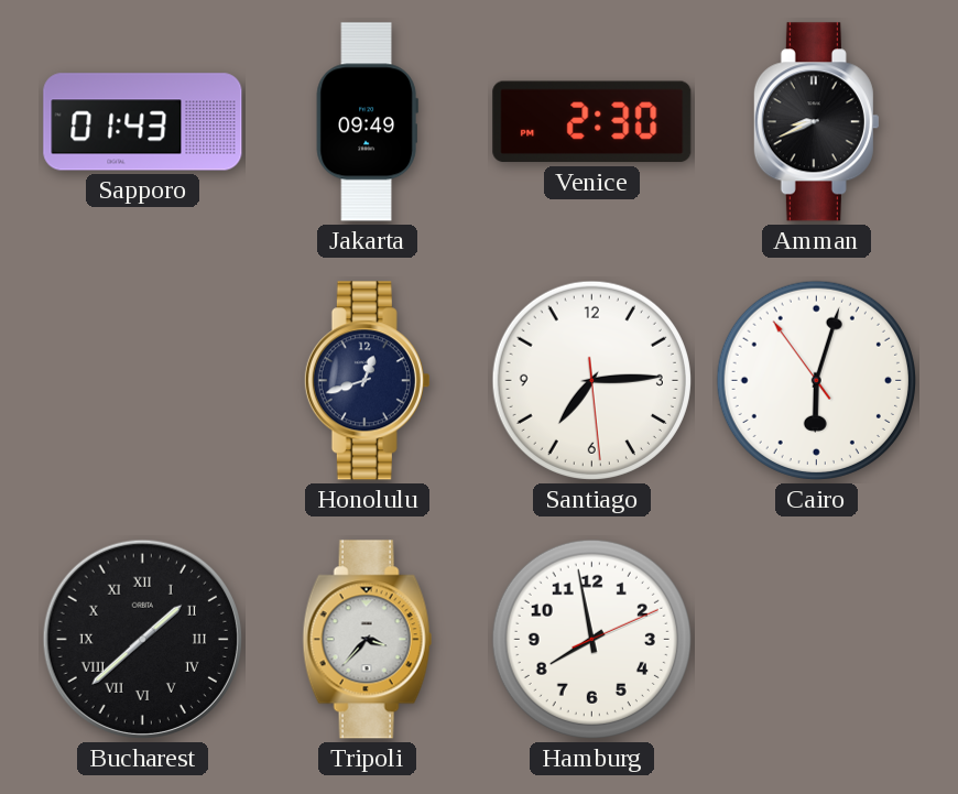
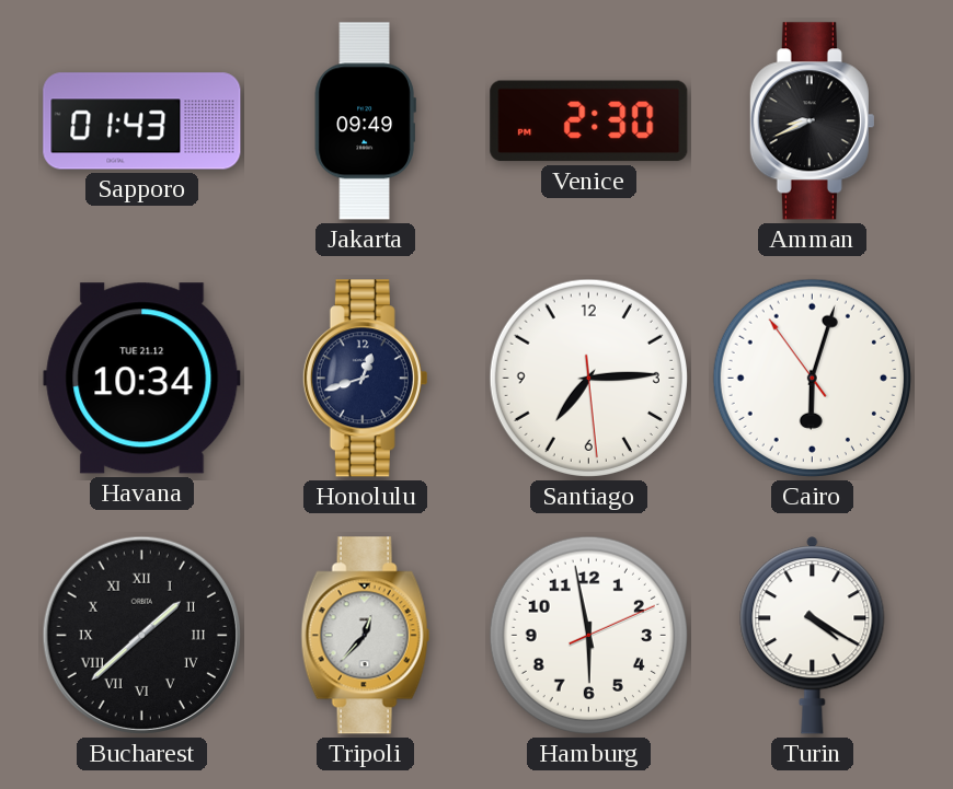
Havana: none -> 10:34 (142, 379)
Tripoli: 3:37 -> 12:37 (366, 636)
Hamburg: 7:58 -> 5:58 (588, 635)
Turin: none -> 4:20 (813, 636)
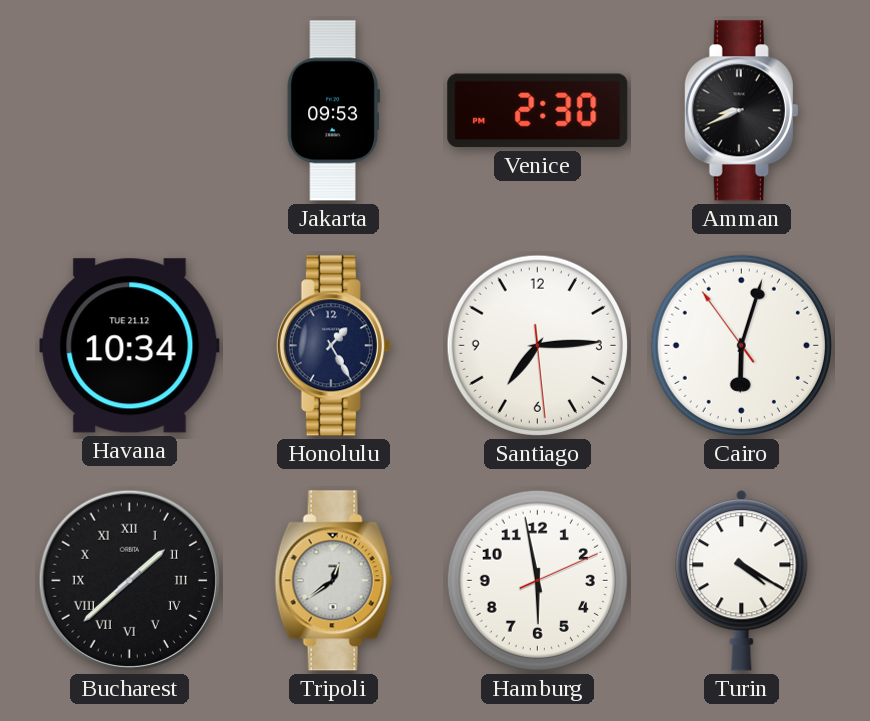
Sapporo: 01:43 -> none (142, 121)
Jakarta: 09:49 -> 09:53 (333, 111)
Honolulu: 12:42 -> 1:25 (333, 346)
Tripoli: 12:37 -> 12:39 (334, 581)
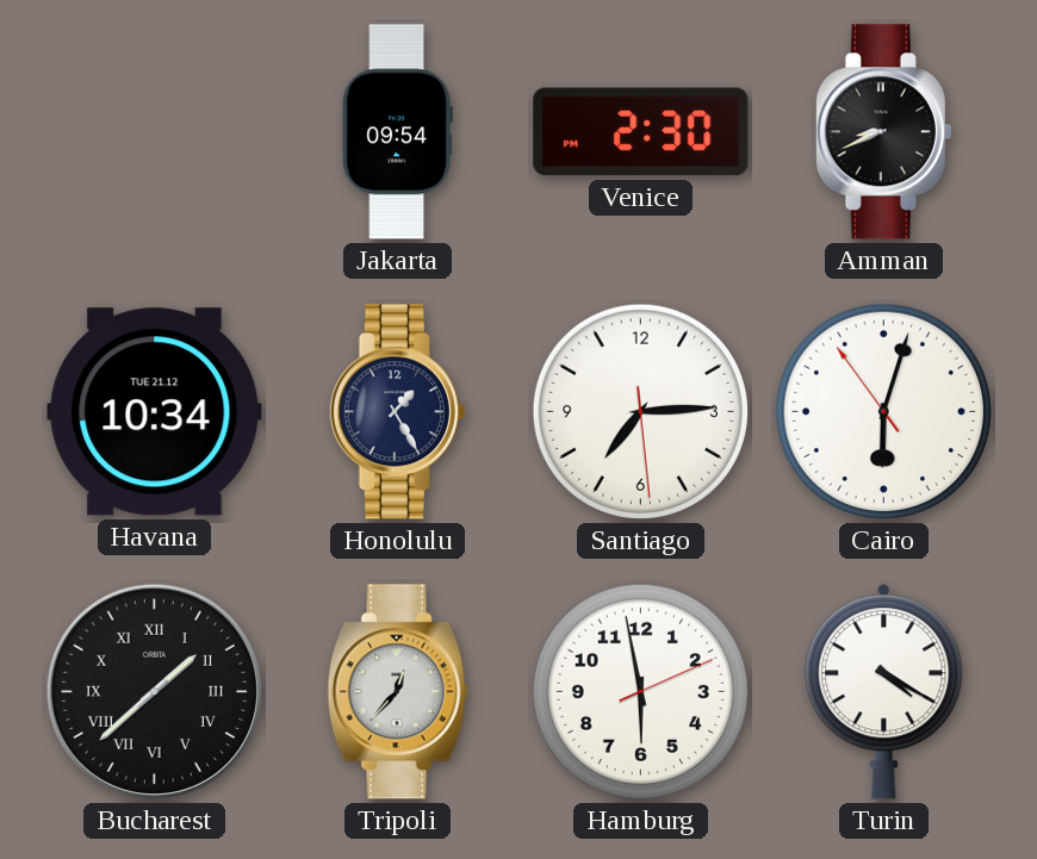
Jakarta: 09:53 -> 09:54 (397, 132)
Tripoli: 12:39 -> 12:37 (398, 692)
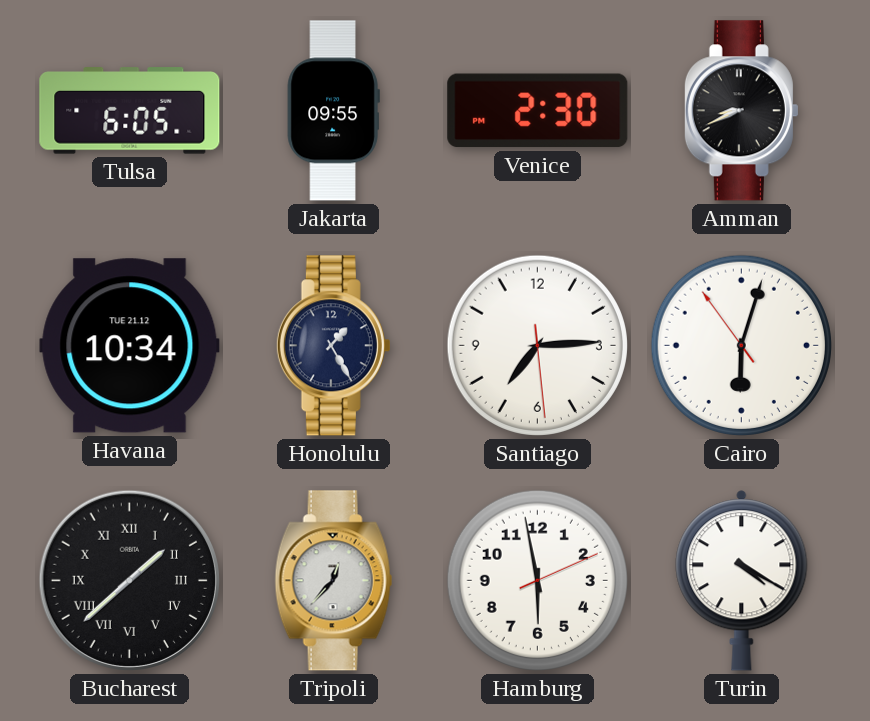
Tulsa: none -> 6:05 (130, 111)
Jakarta: 09:54 -> 09:55 (333, 111)
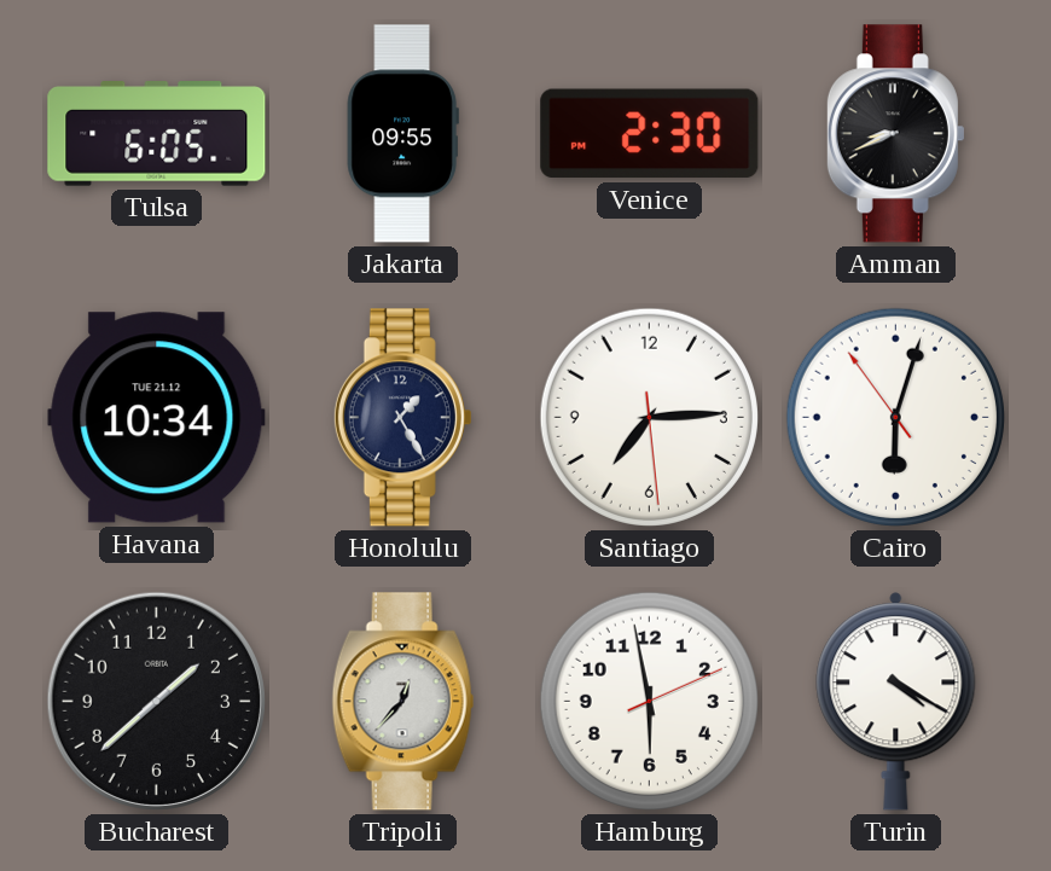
Bucharest numerals: Roman -> Arabic (156, 701)
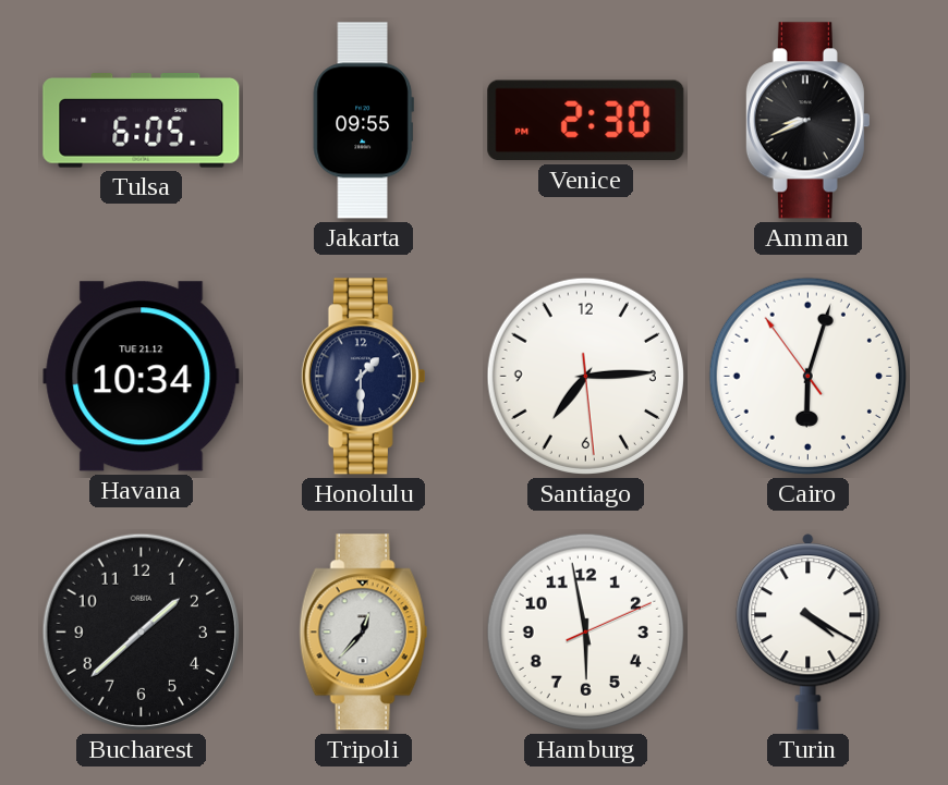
Honolulu: 1:25 -> 1:30 (363, 377)
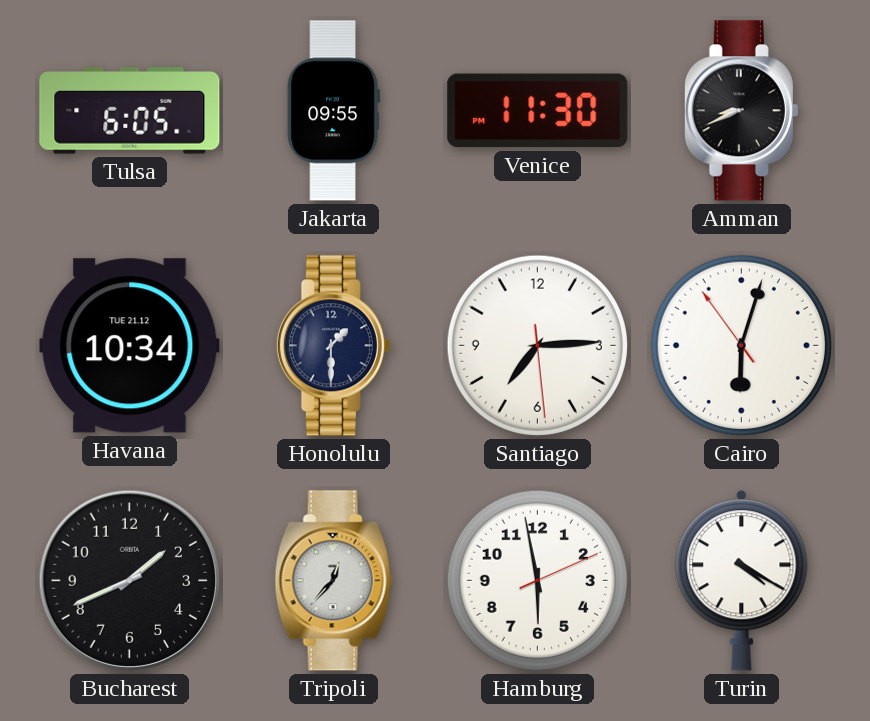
Venice: 2:30 -> 11:30 (538, 111)
Bucharest: 1:38 -> 1:41 (129, 580)
